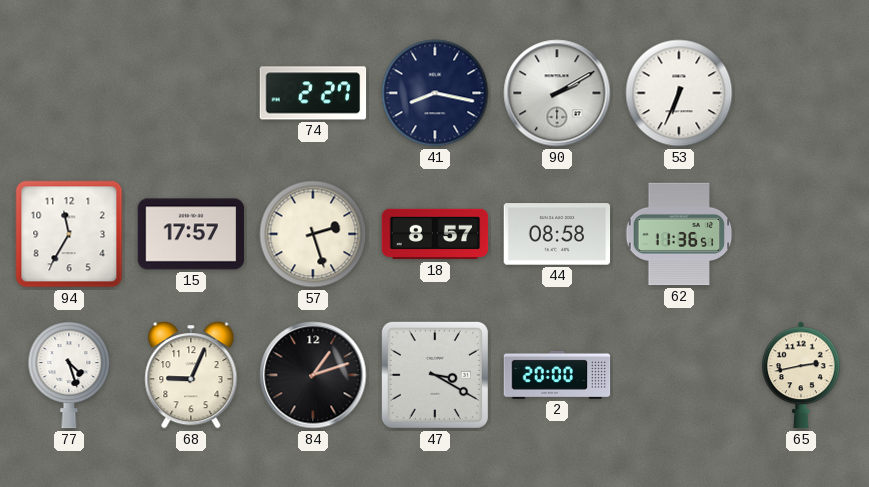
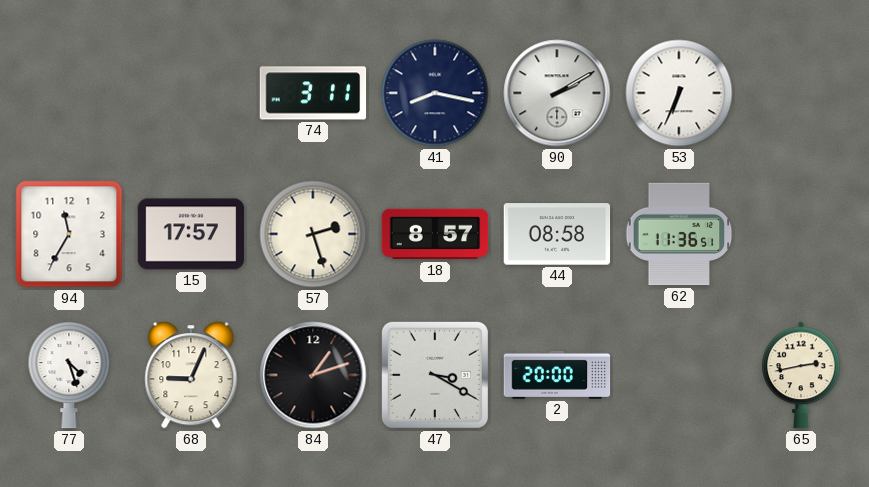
74: 2:27 -> 3:11 (313, 93)
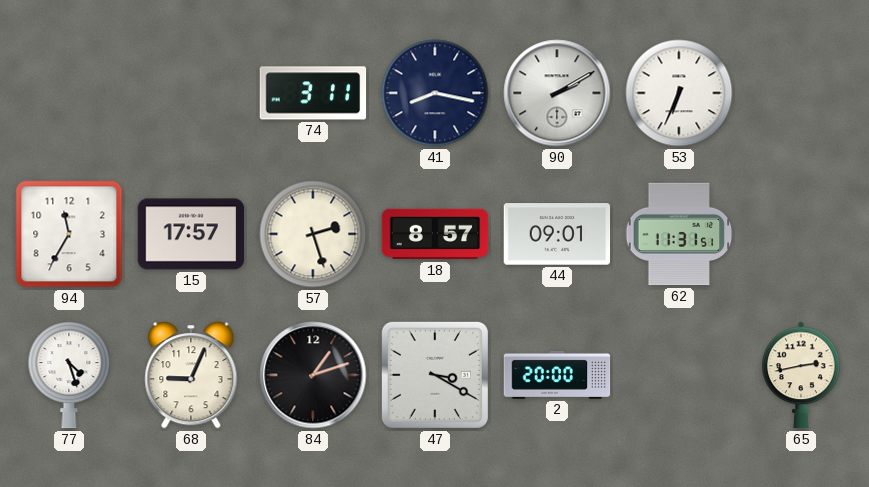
44: 08:58 -> 09:01 (557, 234)
62: 11:36 -> 11:31 (679, 234)
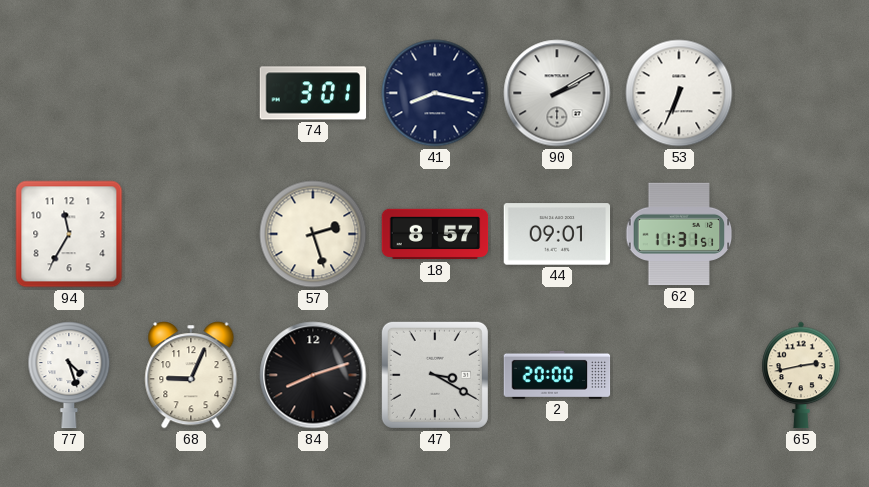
74: 3:11 -> 3:01 (313, 93)
15: 17:57 -> none (191, 234)
84: 1:12 -> 8:12 (313, 375)
